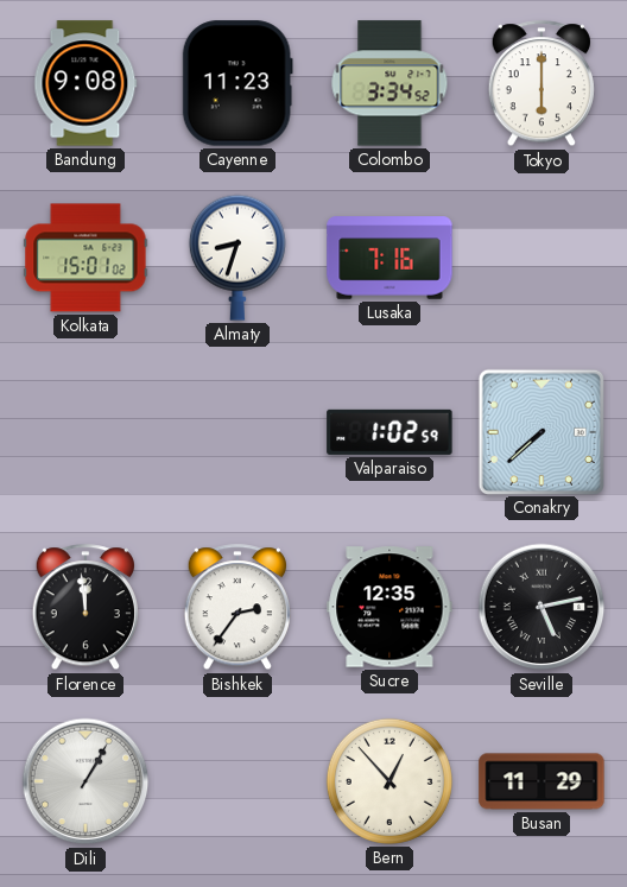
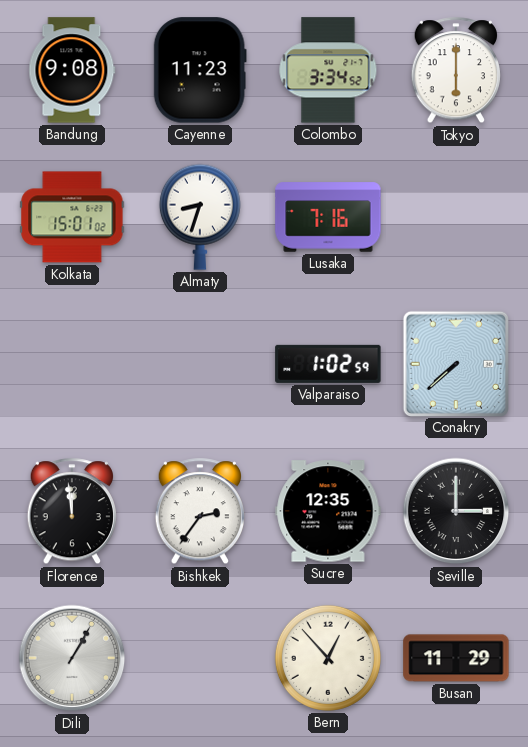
Seville: 5:13 -> 3:00 (456, 511)
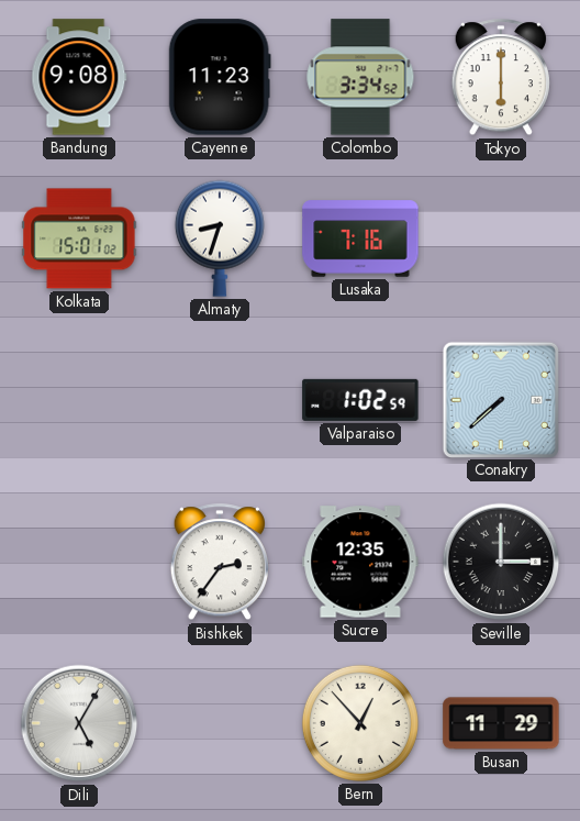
Florence: 11:59 -> none (72, 512)
Dili: 1:05 -> 5:05 (79, 723)
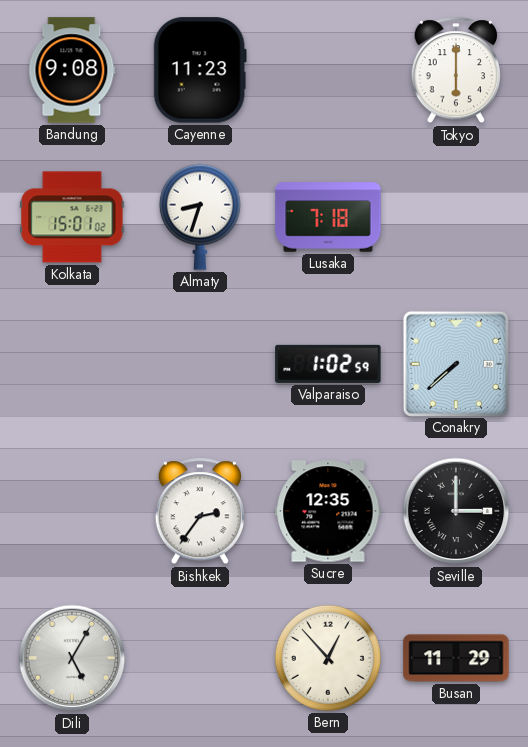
Colombo: 3:34 -> none (360, 77)
Lusaka: 7:16 -> 7:18 (328, 217)
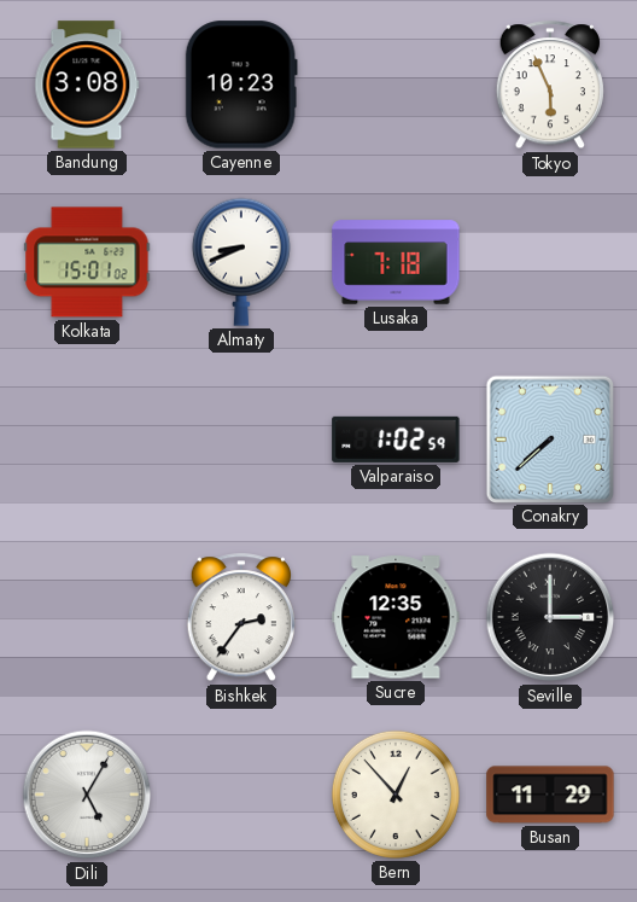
Bandung: 9:08 -> 3:08 (87, 85)
Cayenne: 11:23 -> 10:23 (241, 85)
Tokyo: 6:00 -> 5:56 (550, 86)
Almaty: 8:33 -> 8:41 (241, 262)
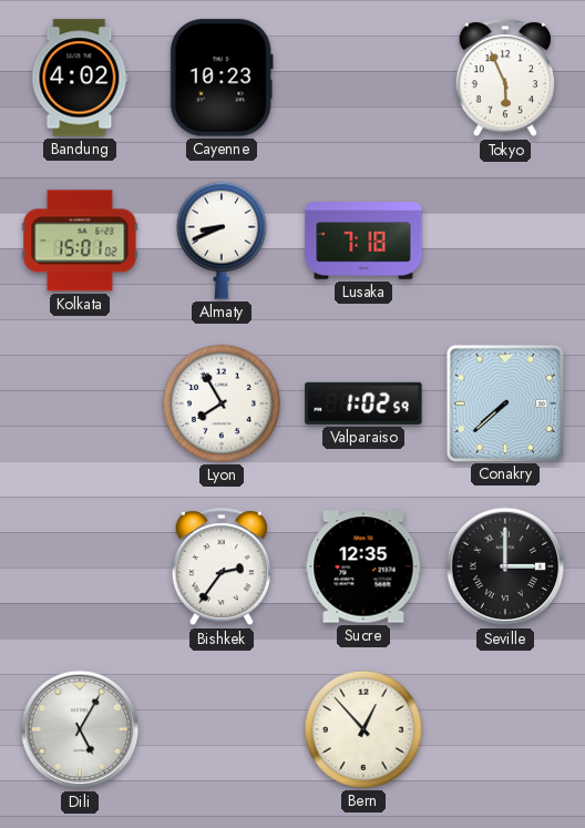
Bandung: 3:08 -> 4:02 (80, 78)
Lyon: none -> 7:55 (222, 403)
Busan: 11:29 -> none (550, 795)
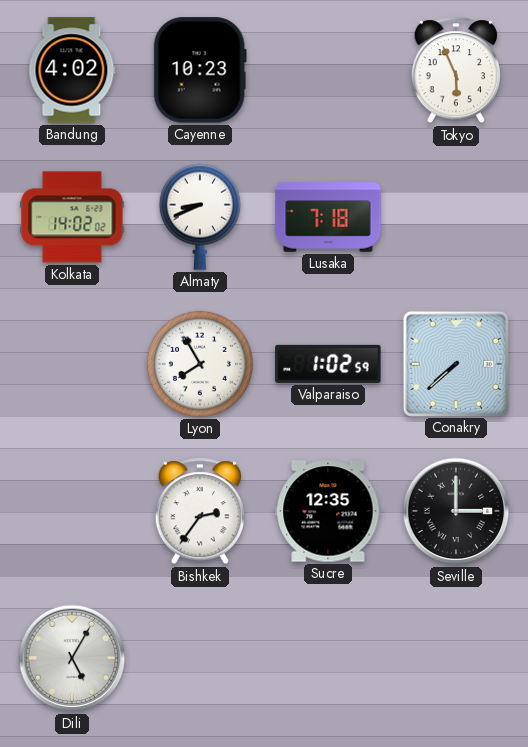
Kolkata: 15:01 -> 14:02 (72, 217)
Bern: 12:53 -> none (363, 729)
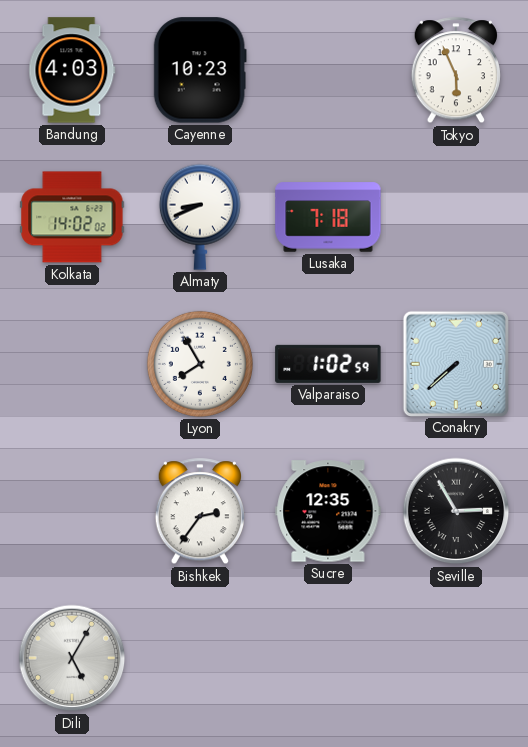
Bandung: 4:02 -> 4:03 (72, 70)
Seville: 3:00 -> 2:55 (456, 511)
